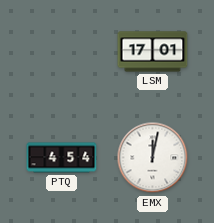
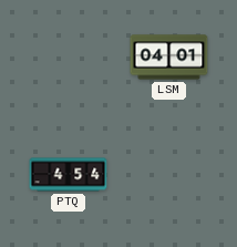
LSM: 17:01 -> 04:01 (169, 58)
EMX: 12:02 -> none (153, 158)
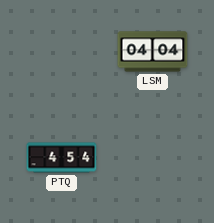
LSM: 04:01 -> 04:04 (153, 52)
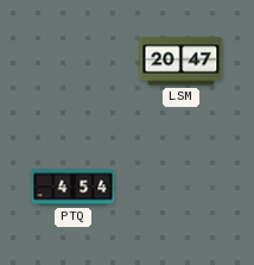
LSM: 04:04 -> 20:47 (182, 62)
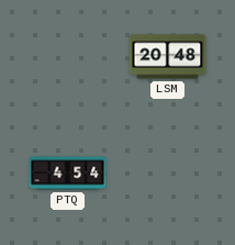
LSM: 20:47 -> 20:48 (168, 57)
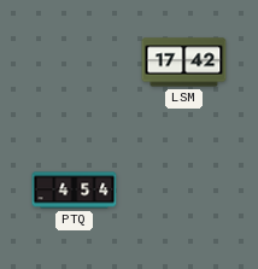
LSM: 20:48 -> 17:42 (184, 63)
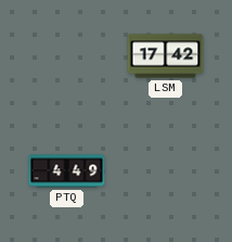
PTQ: 4:54 -> 4:49 (67, 171)
